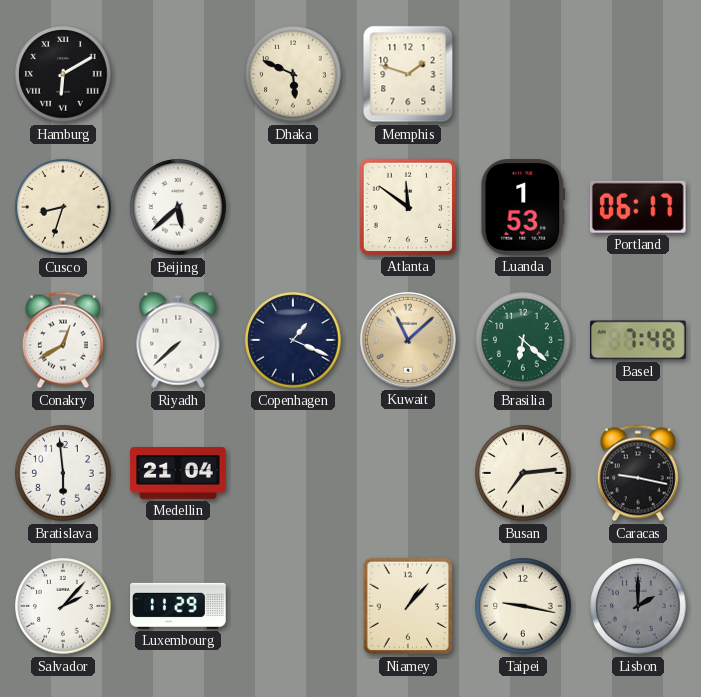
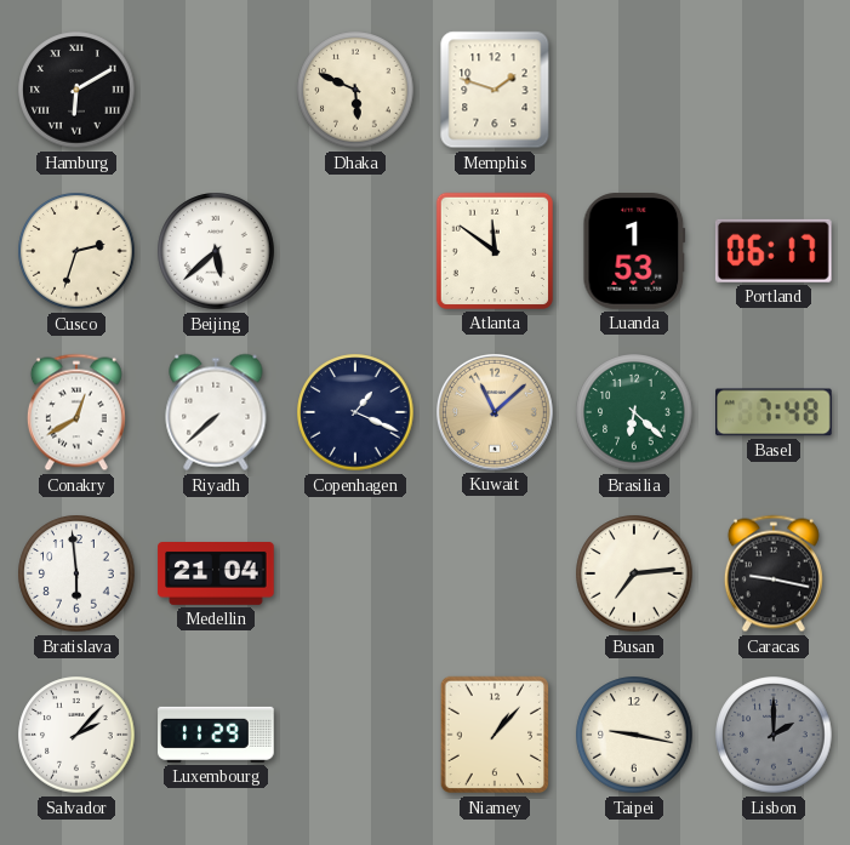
Cusco: 8:33 -> 2:33 (76, 251)
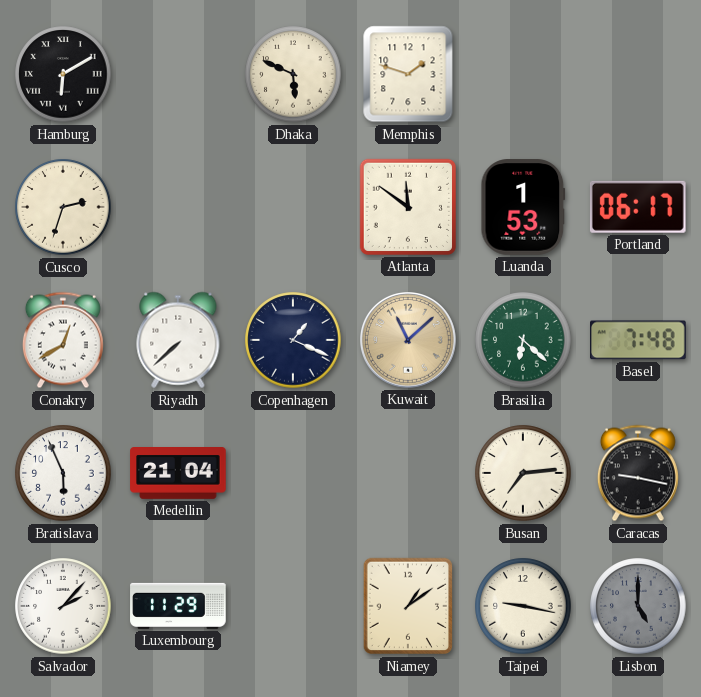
Beijing: 5:38 -> none (216, 251)
Bratislava: 5:59 -> 5:56 (63, 473)
Niamey: 1:07 -> 1:09 (408, 606)
Lisbon: 2:00 -> 5:00 (638, 606)
